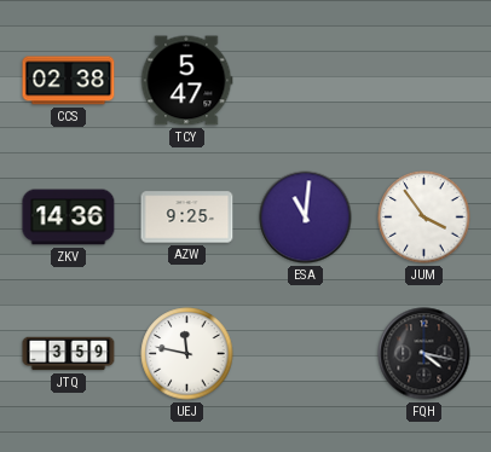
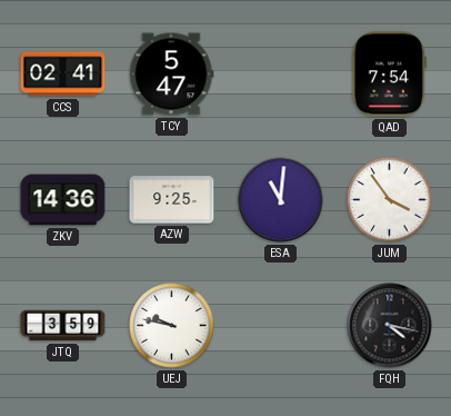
CCS: 02:38 -> 02:41 (63, 75)
QAD: none -> 7:54 (389, 75)
UEJ: 11:47 -> 9:47 (172, 326)
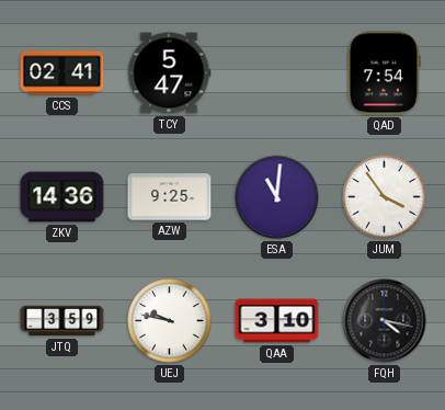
QAA: none -> 3:10 (277, 321)
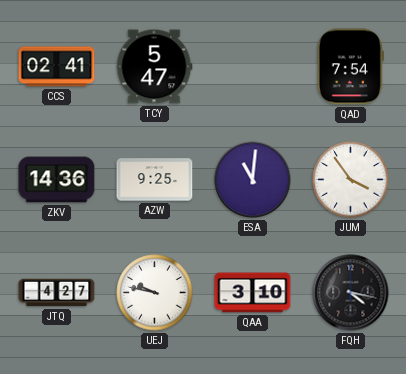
JTQ: 3:59 -> 4:27 (57, 293)
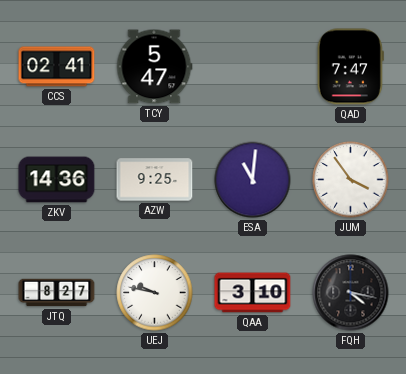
QAD: 7:54 -> 7:47 (350, 67)
JTQ: 4:27 -> 8:27 (57, 293)
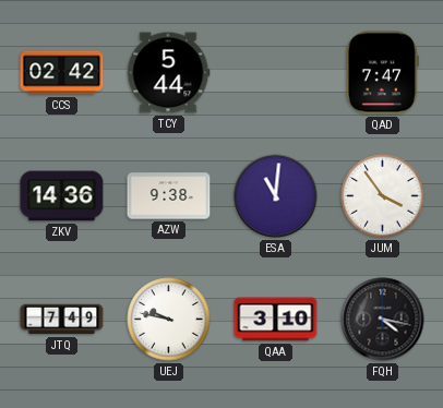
CCS: 02:41 -> 02:42 (62, 73)
TCY: 5:47 -> 5:44 (168, 73)
AZW: 9:25 -> 9:38 (169, 196)
JTQ: 8:27 -> 7:49 (62, 320)
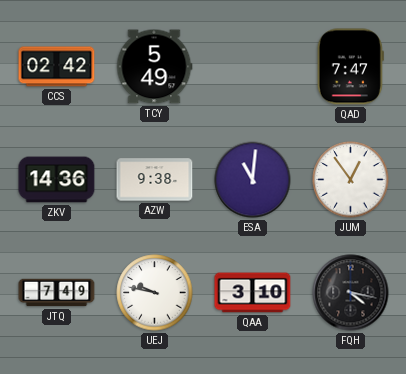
TCY: 5:44 -> 5:49 (154, 67)
JUM: 3:54 -> 12:54 (351, 180)
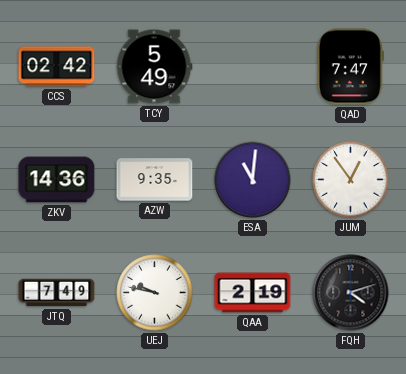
AZW: 9:38 -> 9:35 (155, 180)
QAA: 3:10 -> 2:19 (253, 293)
FQH: 4:17 -> 4:12 (351, 293)
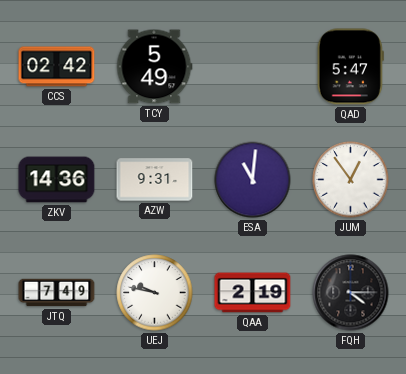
QAD: 7:47 -> 5:47 (350, 67)
AZW: 9:35 -> 9:31 (155, 180)
FQH: 4:12 -> 4:15 (351, 293)
